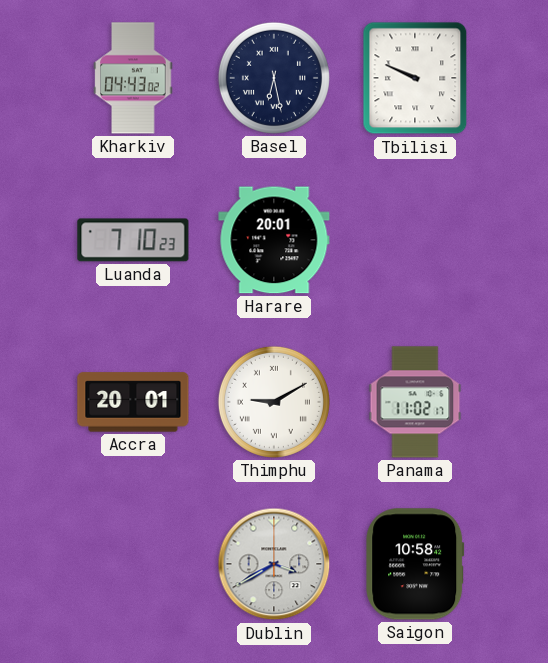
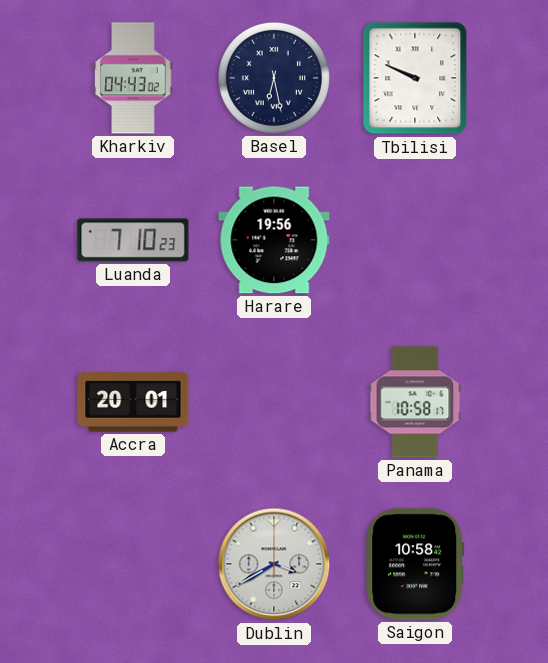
Harare: 20:01 -> 19:56 (274, 240)
Thimphu: 9:10 -> none (274, 402)
Panama: 11:02 -> 10:58 (415, 402)
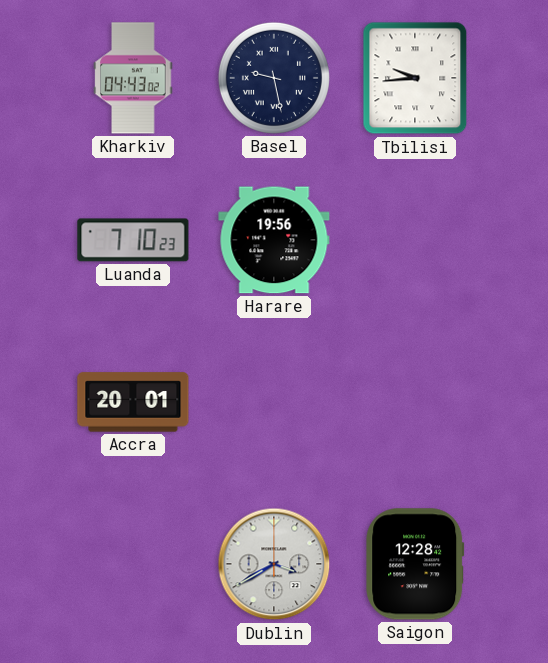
Basel: 6:28 -> 9:28 (274, 78)
Tbilisi: 9:49 -> 9:44 (415, 78)
Panama: 10:58 -> none (415, 402)
Saigon: 10:58 -> 12:28 (415, 564)
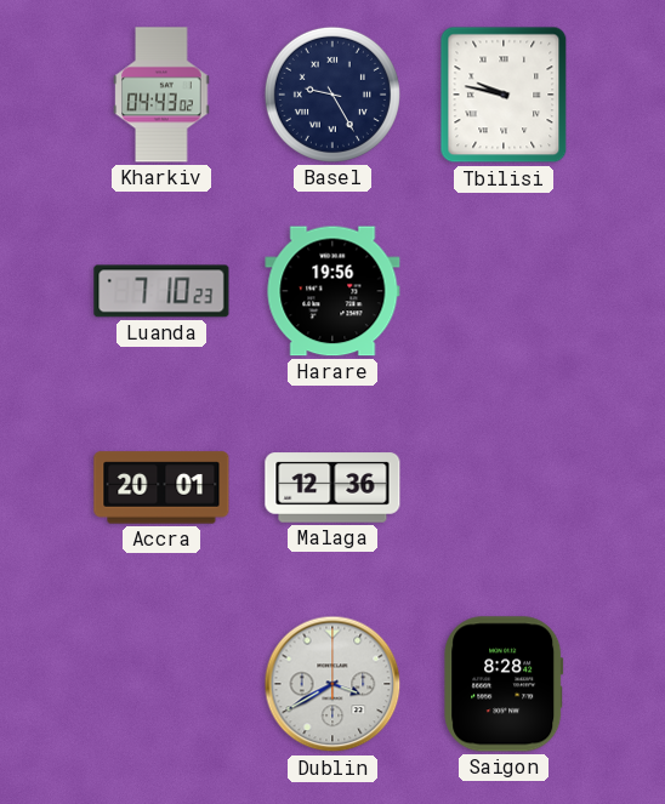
Basel: 9:28 -> 9:25 (332, 95)
Tbilisi: 9:44 -> 9:47 (504, 95)
Malaga: none -> 12:36 (332, 487)
Saigon: 12:28 -> 8:28 (504, 684)
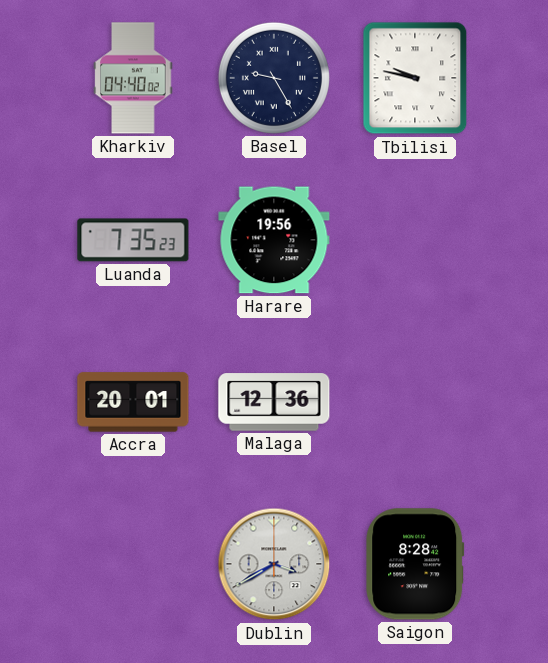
Kharkiv: 04:43 -> 04:40 (133, 78)
Luanda: 7:10 -> 7:35 (133, 240)
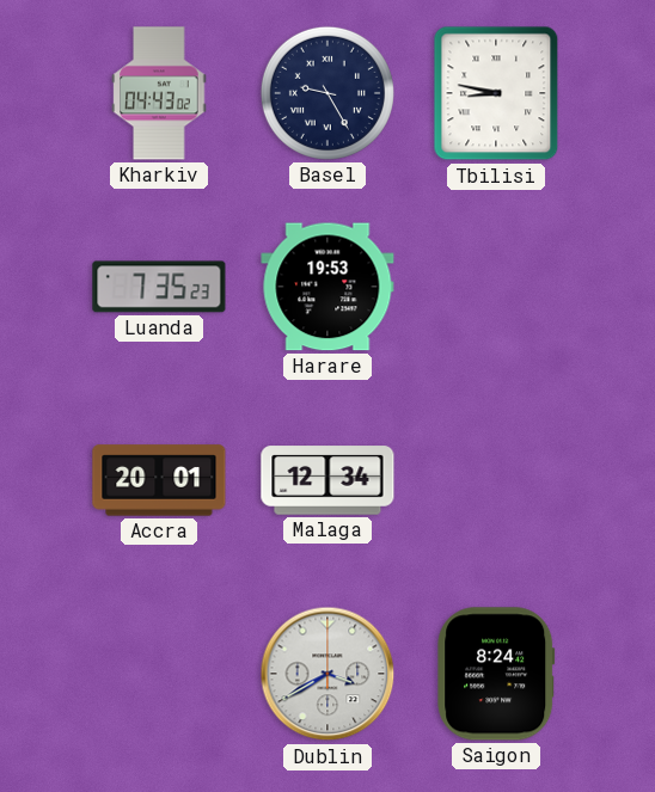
Kharkiv: 04:40 -> 04:43 (159, 93)
Tbilisi: 9:47 -> 8:47 (496, 93)
Harare: 19:56 -> 19:53 (327, 287)
Malaga: 12:36 -> 12:34 (327, 480)
Saigon: 8:28 -> 8:24 (496, 674)
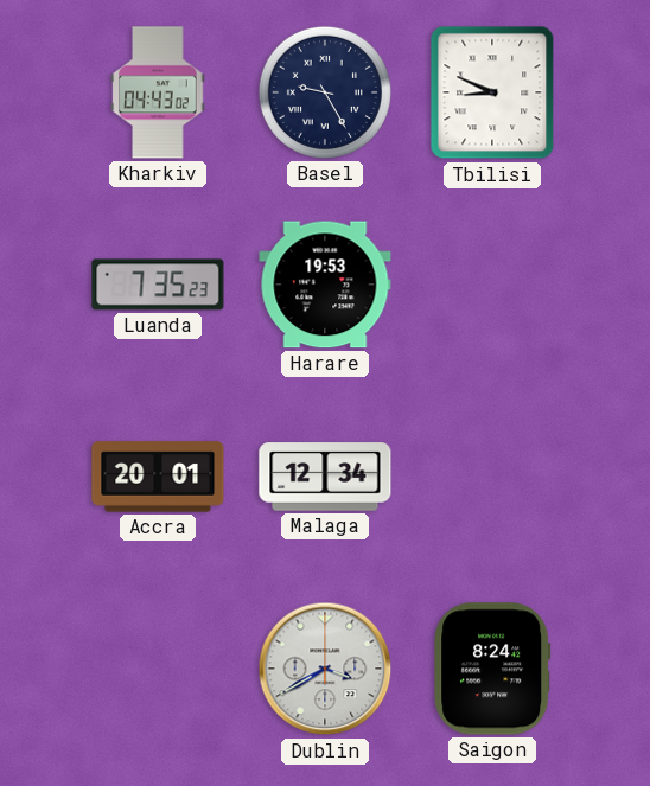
Tbilisi: 8:47 -> 8:49 (492, 92)
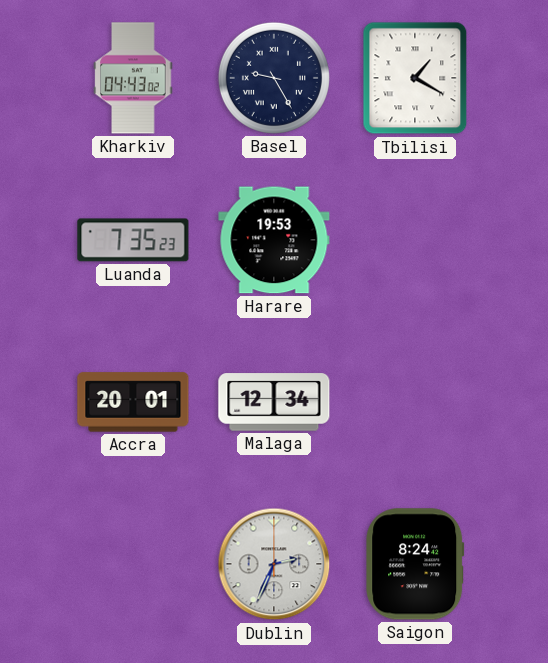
Tbilisi: 8:49 -> 1:20 (415, 78)
Dublin: 3:40 -> 2:34 (274, 564)
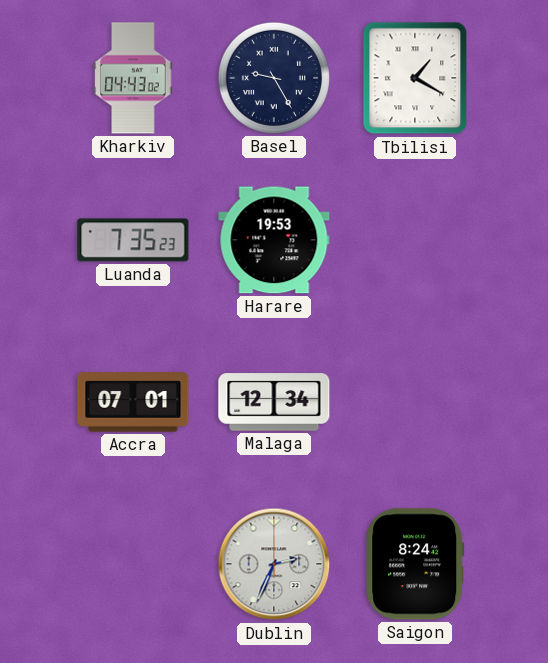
Accra: 20:01 -> 07:01 (133, 402)
